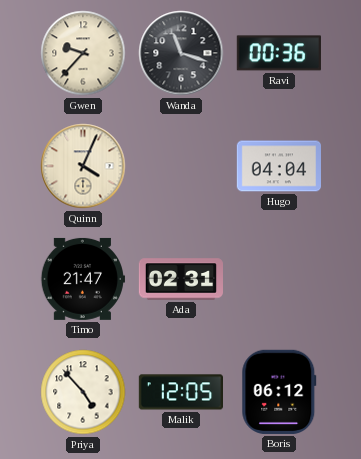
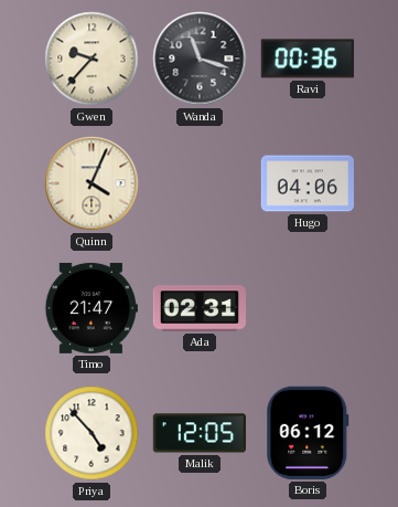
Hugo: 04:04 -> 04:06 (306, 183)
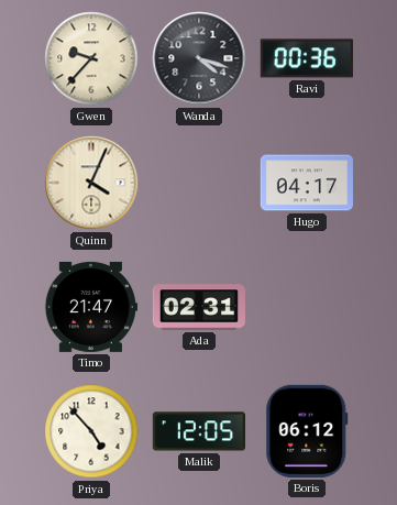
Wanda: 11:18 -> 4:18 (199, 58)
Hugo: 04:06 -> 04:17 (306, 183)
